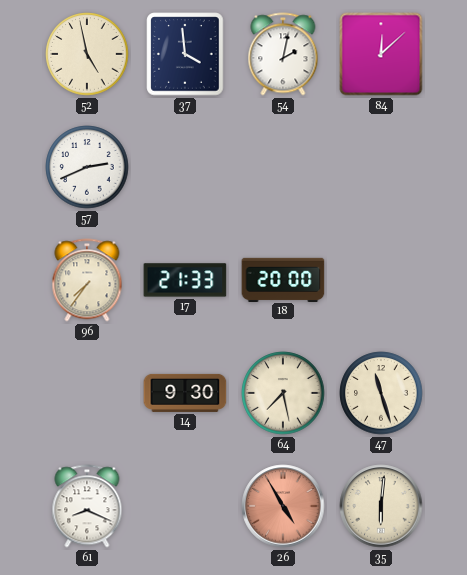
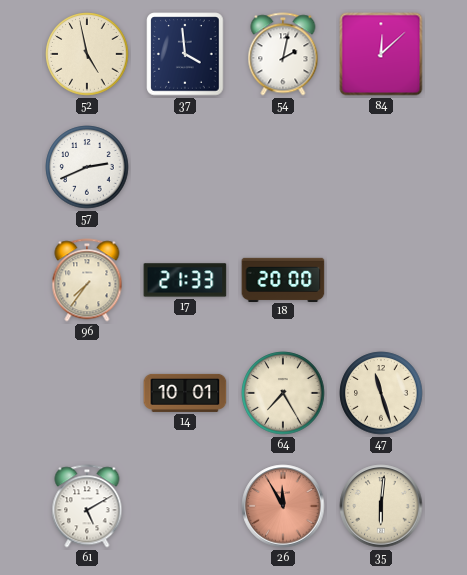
14: 9:30 -> 10:01 (185, 393)
64: 7:28 -> 7:25 (283, 393)
61: 8:19 -> 5:10 (87, 506)
26: 4:55 -> 11:55 (283, 506)
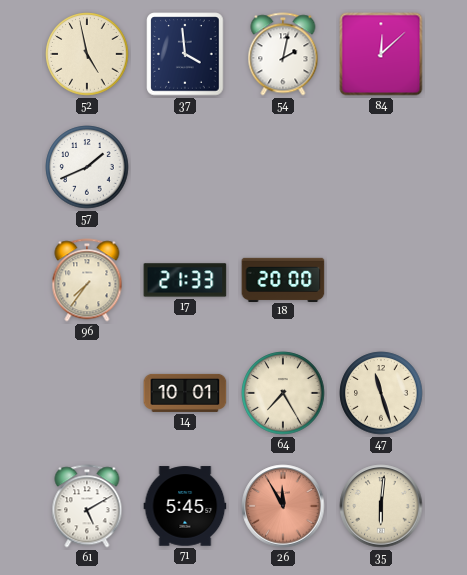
57: 2:41 -> 1:41 (87, 167)
71: none -> 5:45 (185, 506)
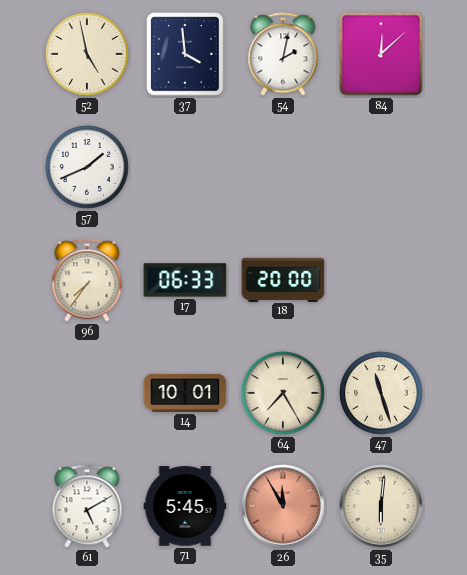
17: 21:33 -> 06:33 (185, 280)
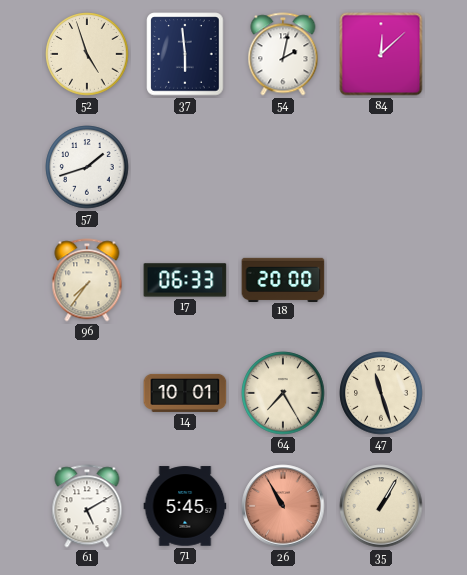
52: 4:58 -> 4:57 (87, 54)
37: 3:59 -> 5:59 (185, 54)
57: 1:41 -> 1:42 (87, 167)
26: 11:55 -> 10:55 (283, 506)
35: 6:01 -> 1:05 (381, 506)
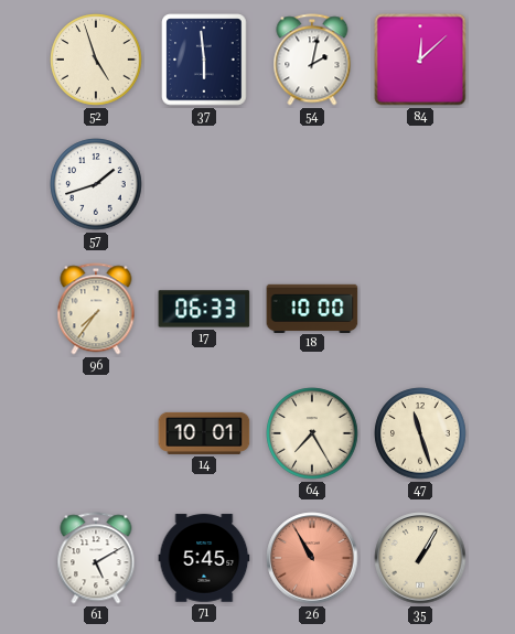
18: 20:00 -> 10:00 (312, 308)
